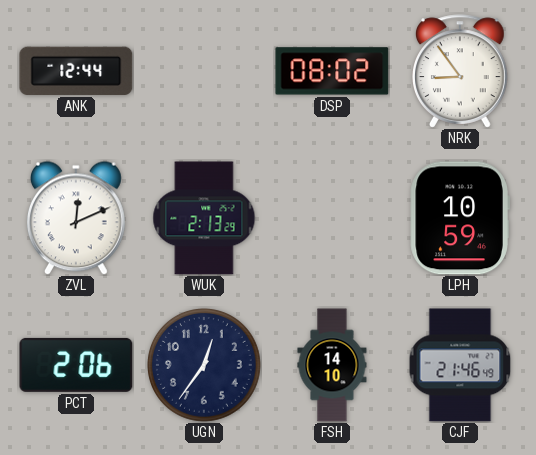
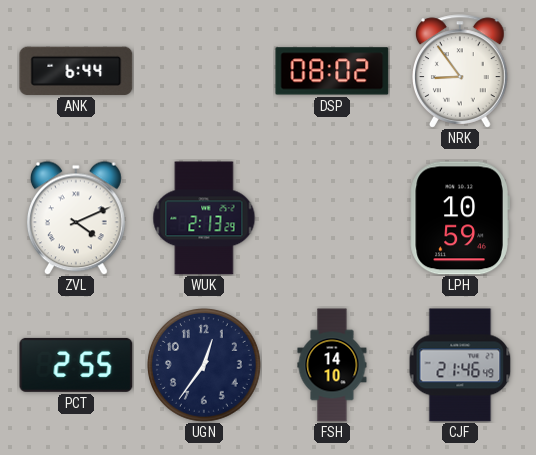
ANK: 12:44 -> 6:44 (76, 71)
ZVL: 12:11 -> 4:11 (76, 218)
PCT: 2:06 -> 2:55 (76, 365)
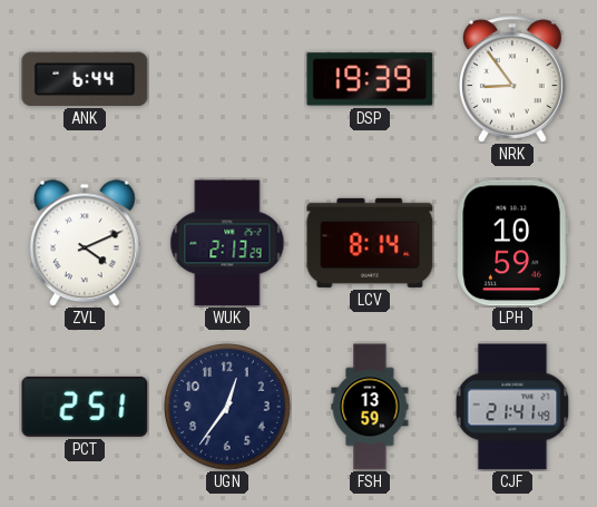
DSP: 08:02 -> 19:39 (370, 79)
LCV: none -> 8:14 (370, 243)
PCT: 2:55 -> 2:51 (85, 407)
FSH: 14:10 -> 13:59 (370, 407)
CJF: 21:46 -> 21:41 (512, 407)
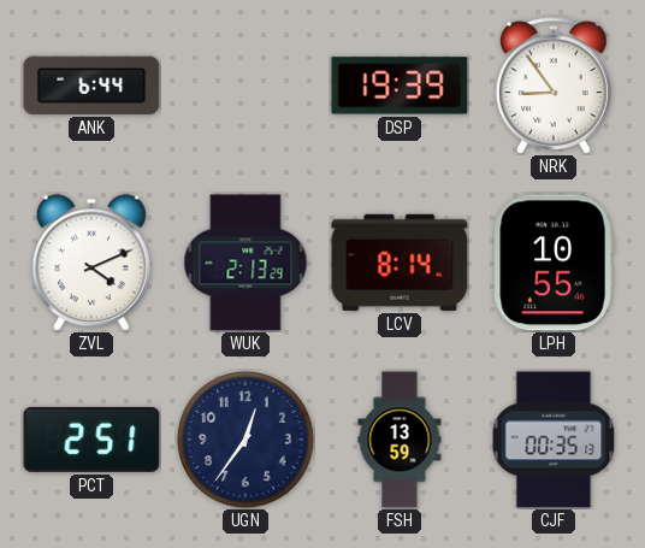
LPH: 10:59 -> 10:55 (554, 263)
CJF: 21:41 -> 00:35 (554, 440)
